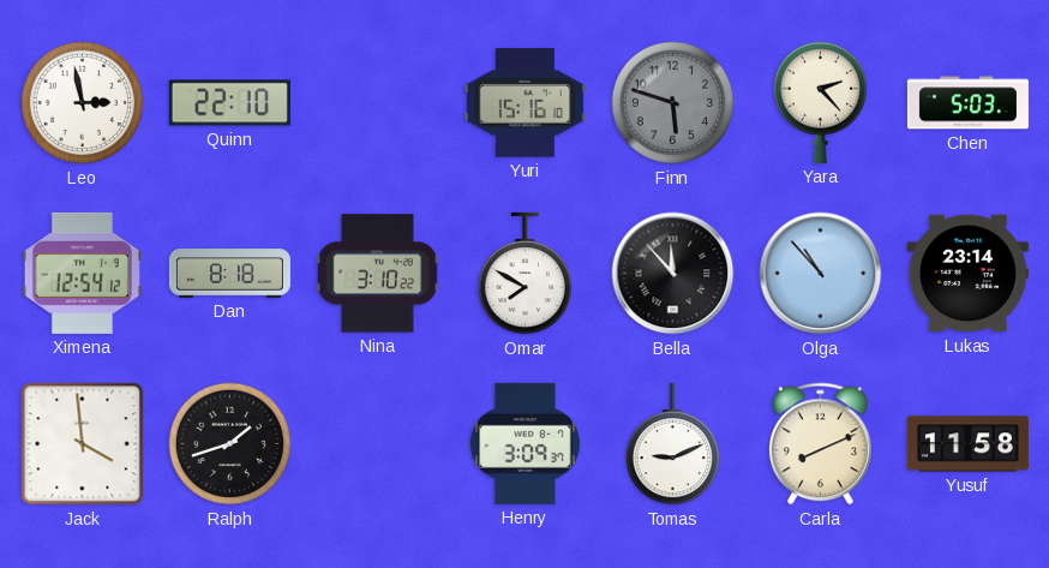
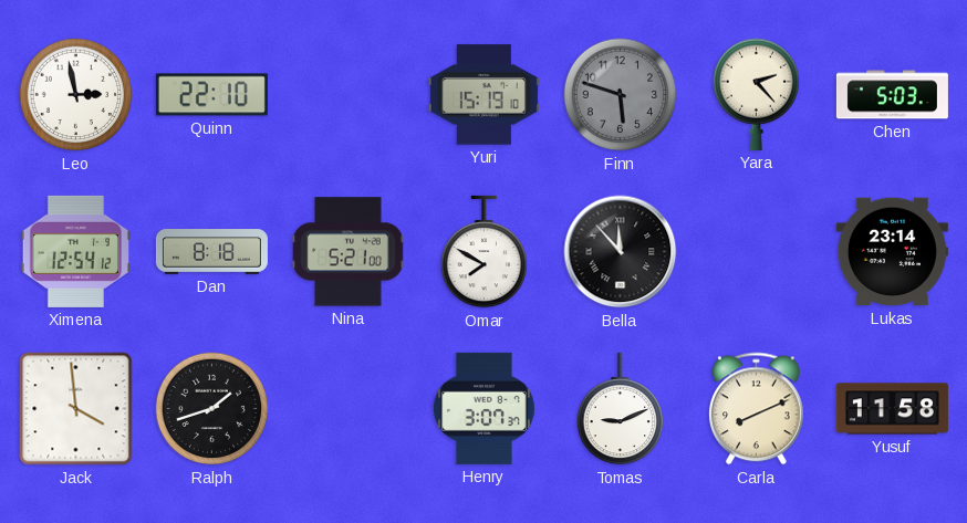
Yuri: 15:16 -> 15:19 (483, 95)
Nina: 3:10 -> 5:21 (349, 252)
Olga: 10:53 -> none (821, 274)
Henry: 3:09 -> 3:07 (483, 408)
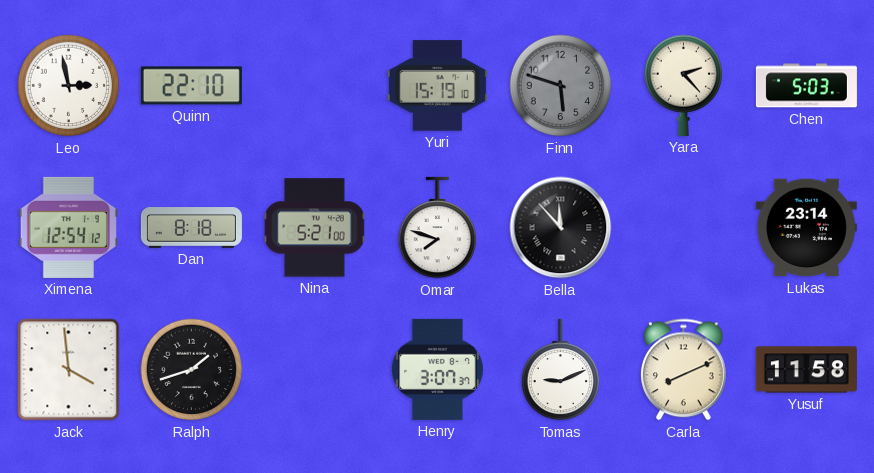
Omar: 7:50 -> 7:48 (437, 228)
